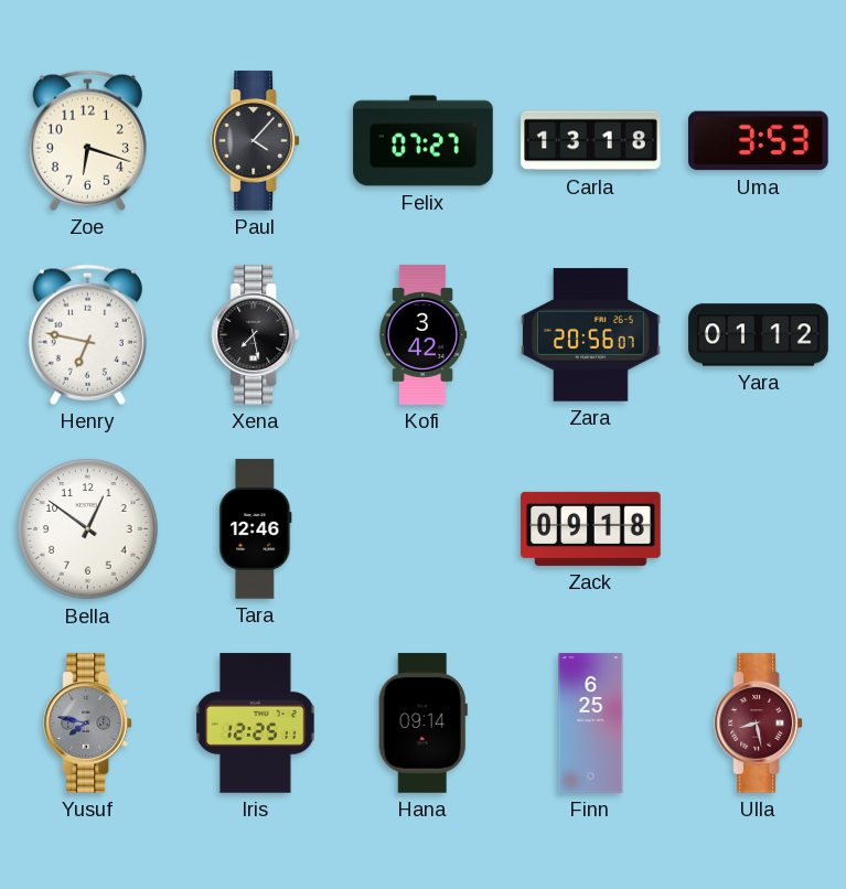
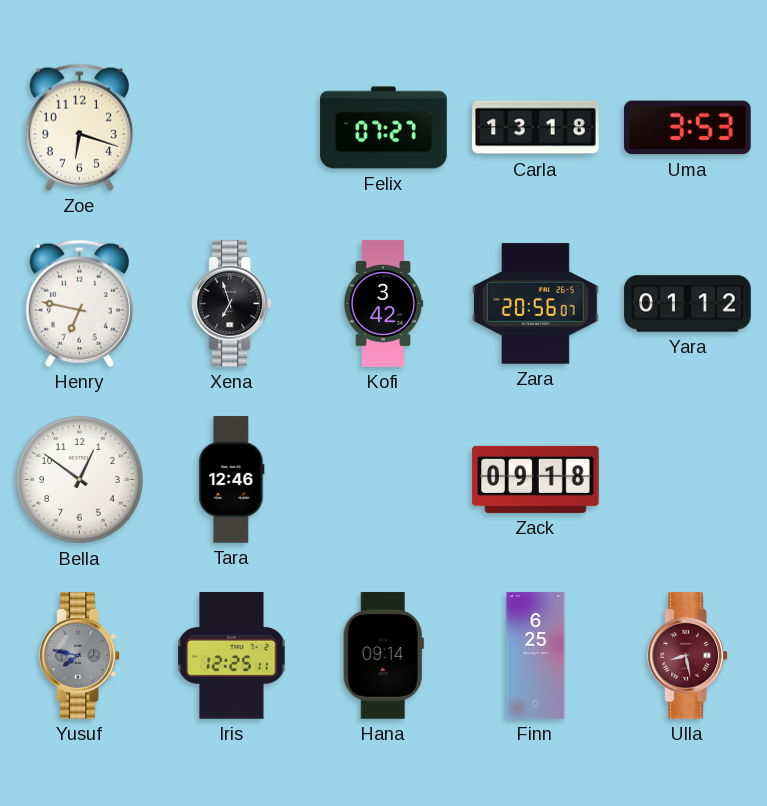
Paul: 4:07 -> none (256, 141)
Xena: 7:28 -> 6:57 (232, 304)
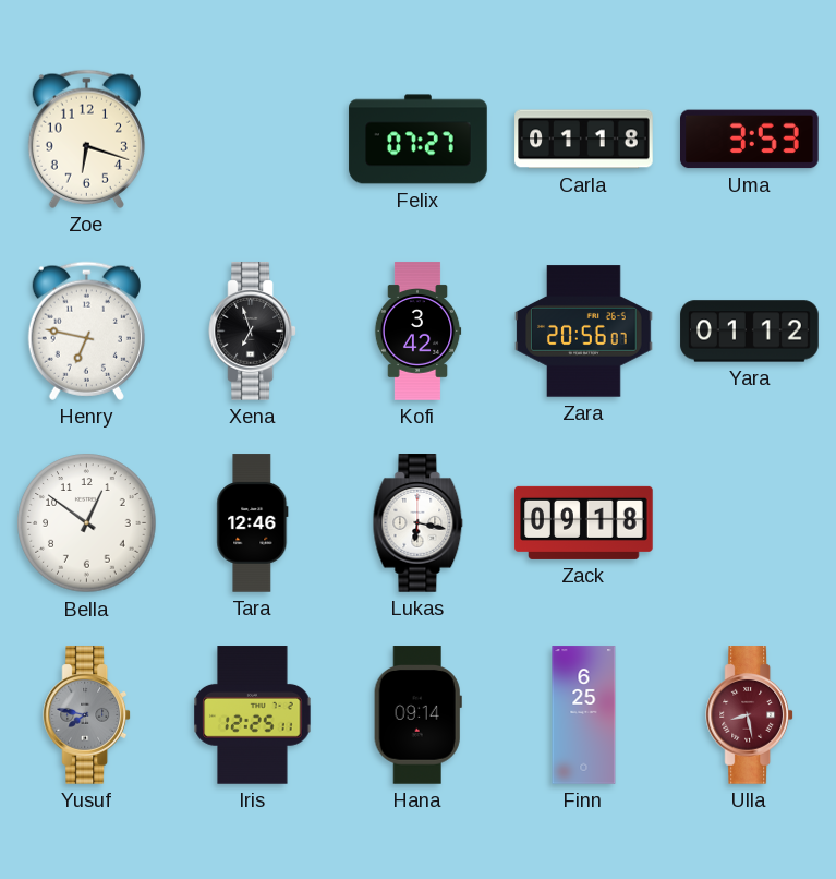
Carla: 13:18 -> 01:18 (584, 140)
Lukas: none -> 6:17 (419, 523)
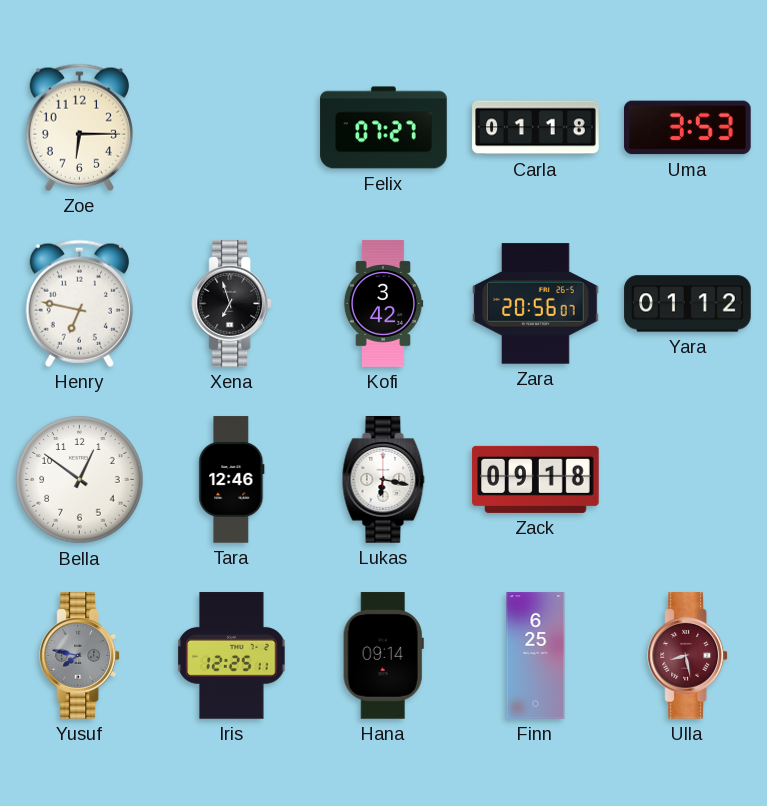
Zoe: 6:18 -> 6:15 (79, 127)
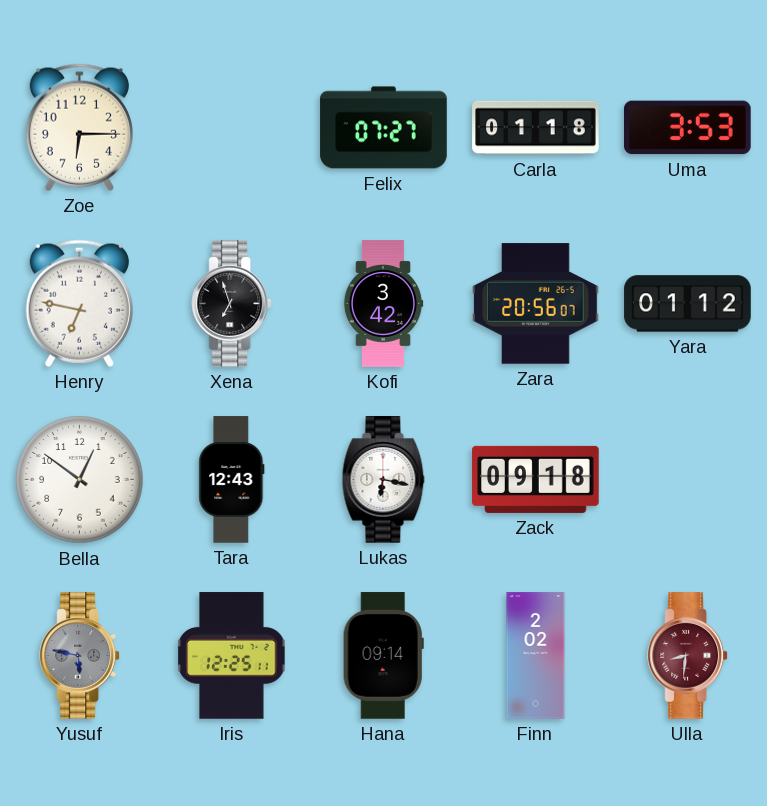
Tara: 12:46 -> 12:43 (232, 480)
Yusuf: 7:47 -> 5:47 (80, 656)
Finn: 6:25 -> 2:02 (536, 656)
Ulla: 8:28 -> 8:31 (688, 656)
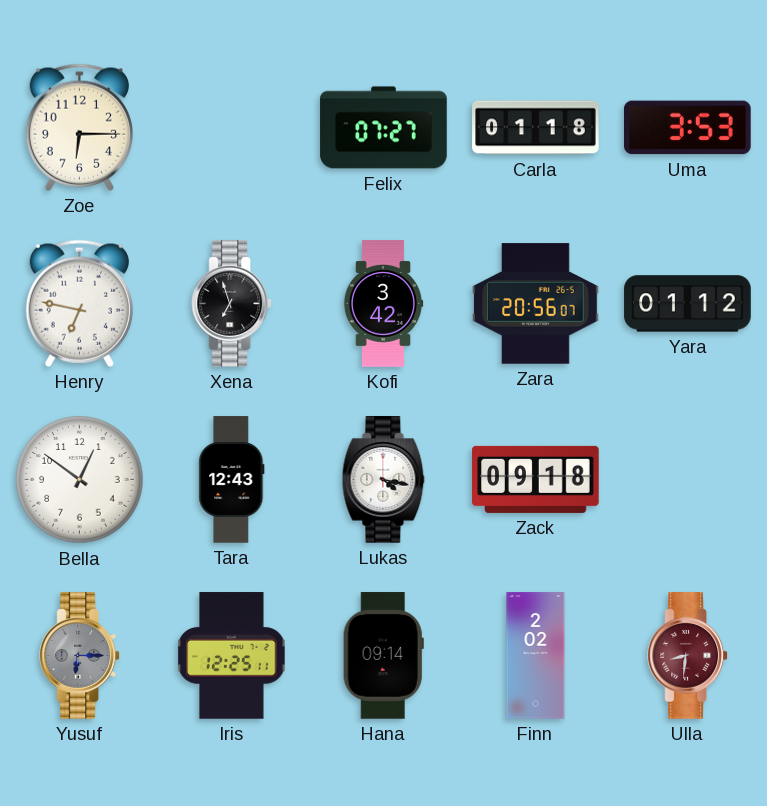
Lukas: 6:17 -> 4:17 (384, 480)
Yusuf: 5:47 -> 6:15 (80, 656)
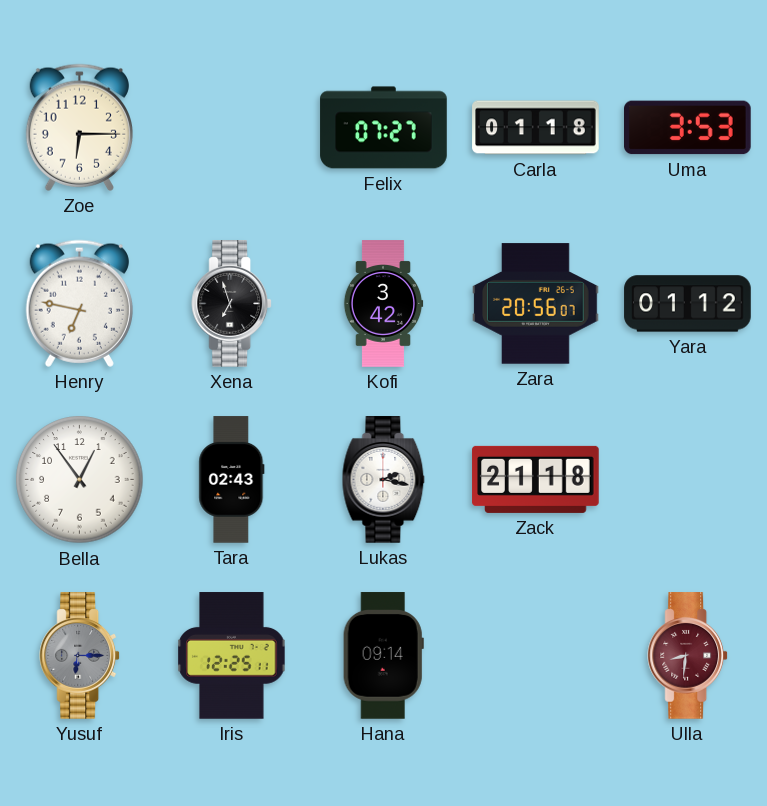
Bella: 12:51 -> 12:54 (80, 480)
Tara: 12:43 -> 02:43 (232, 480)
Lukas: 4:17 -> 2:17 (384, 480)
Zack: 09:18 -> 21:18 (536, 479)
Finn: 2:02 -> none (536, 656)
